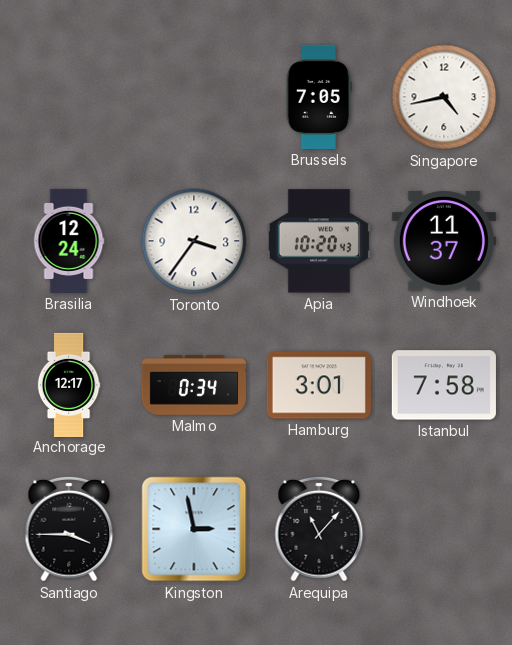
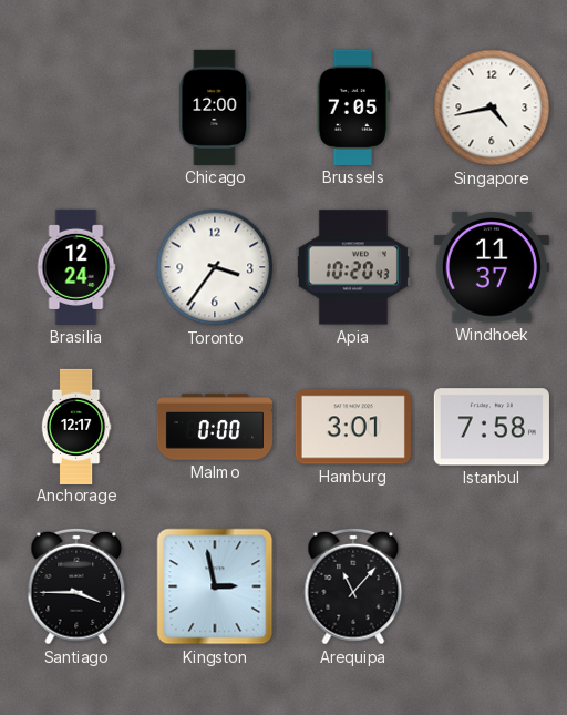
Chicago: none -> 12:00 (215, 108)
Malmo: 0:34 -> 0:00 (215, 427)
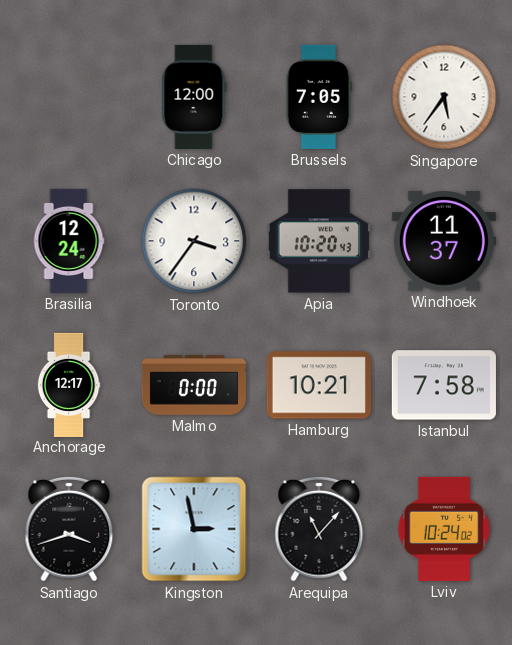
Singapore: 4:43 -> 5:36 (444, 97)
Hamburg: 3:01 -> 10:21 (319, 385)
Santiago: 3:45 -> 3:42 (69, 529)
Lviv: none -> 10:24 (444, 529)
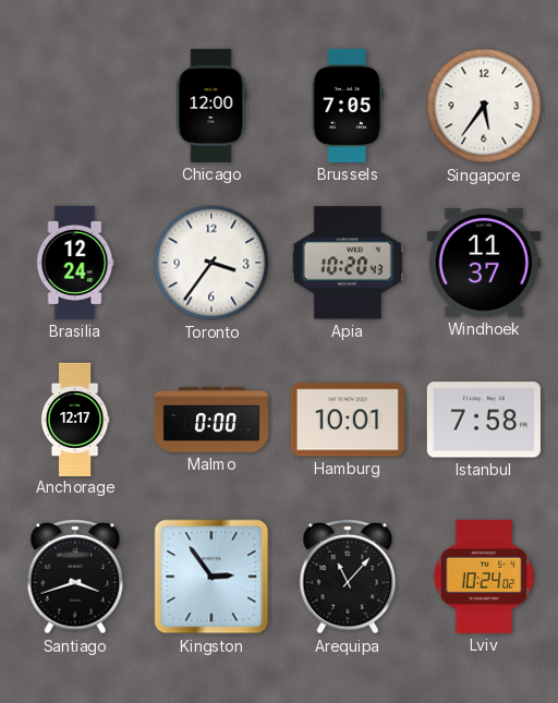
Hamburg: 10:21 -> 10:01 (348, 420)
Kingston: 2:58 -> 2:54 (211, 577)
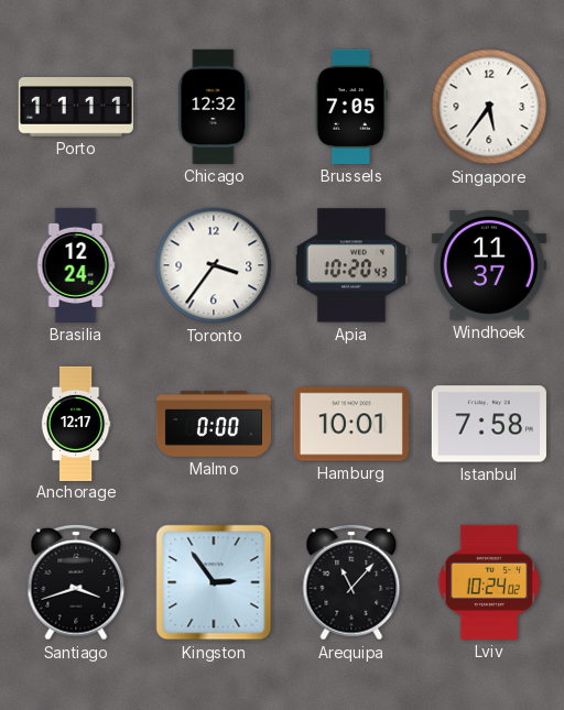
Porto: none -> 11:11 (76, 108)
Chicago: 12:00 -> 12:32 (214, 107)
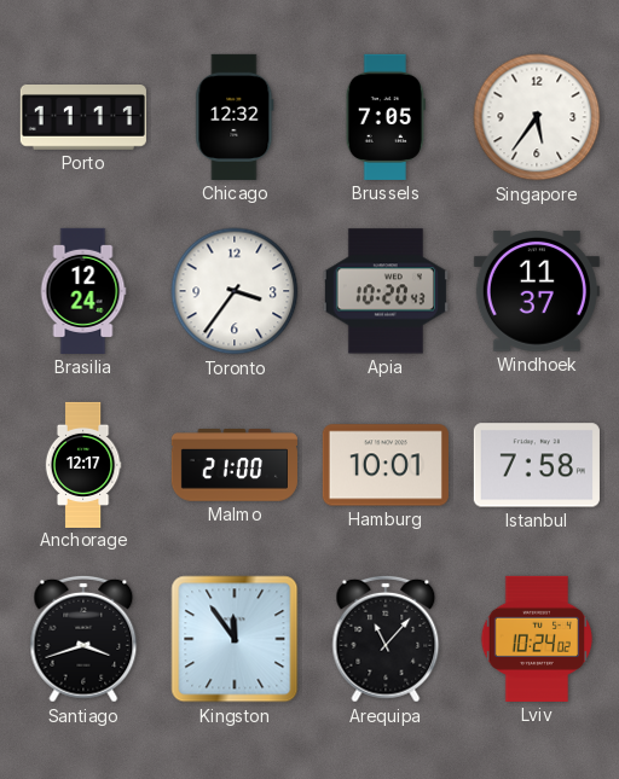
Malmo: 0:00 -> 21:00 (235, 465)
Kingston: 2:54 -> 11:54 (235, 639)
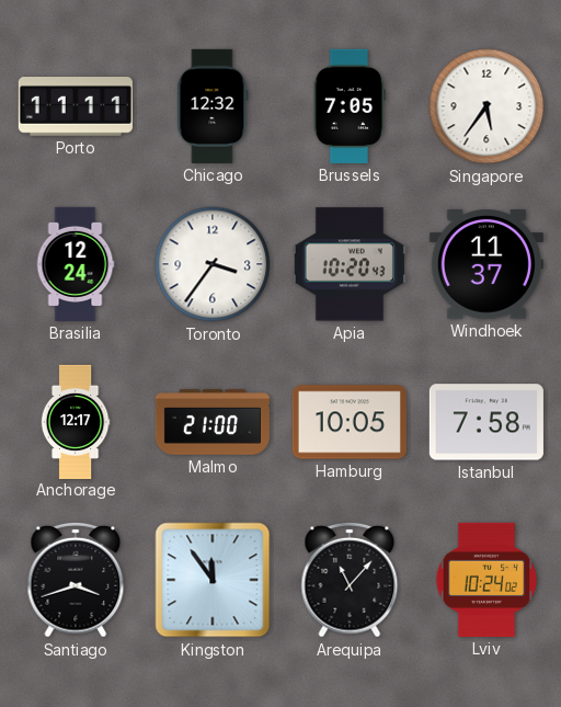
Hamburg: 10:01 -> 10:05 (350, 422)
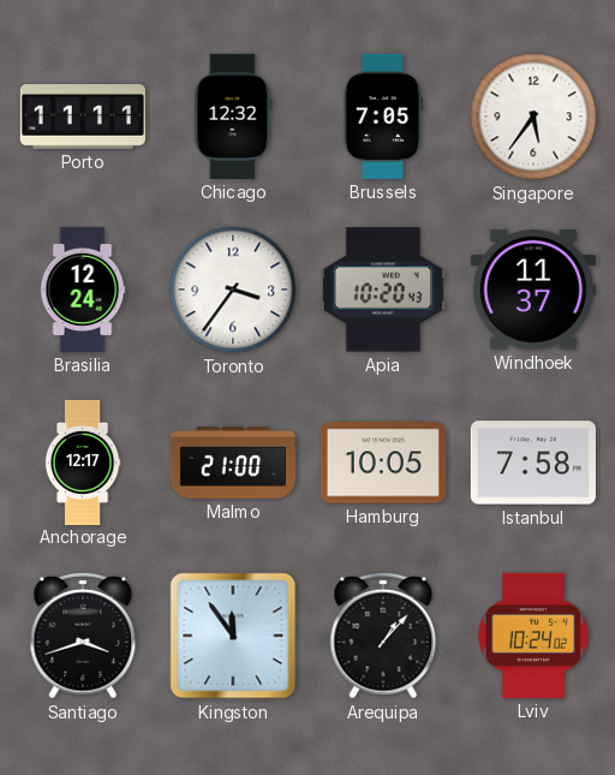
Arequipa: 11:07 -> 1:07 (383, 636)
